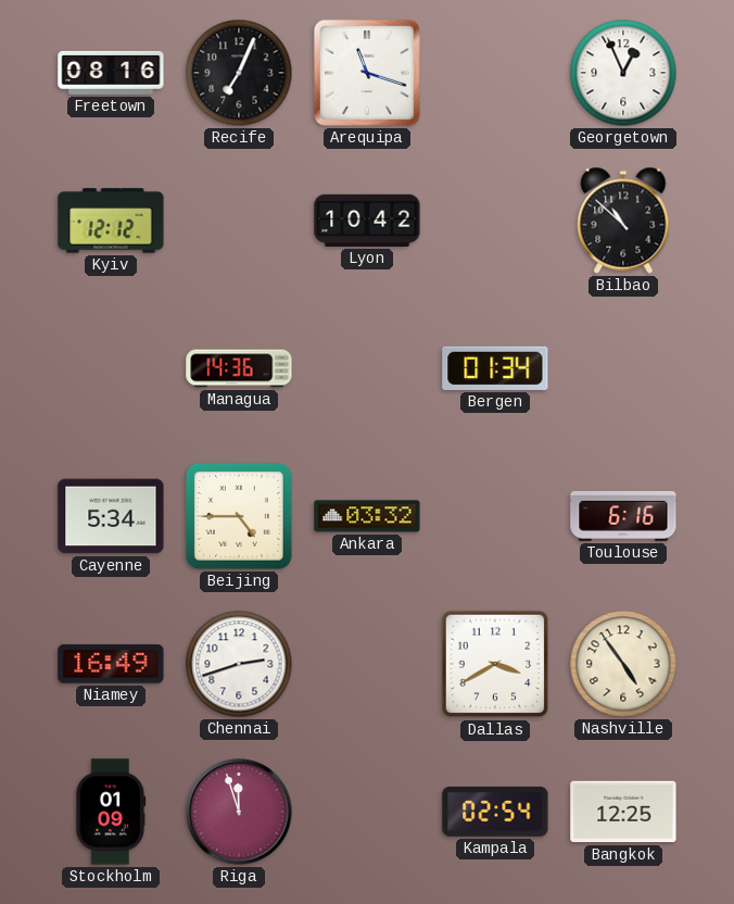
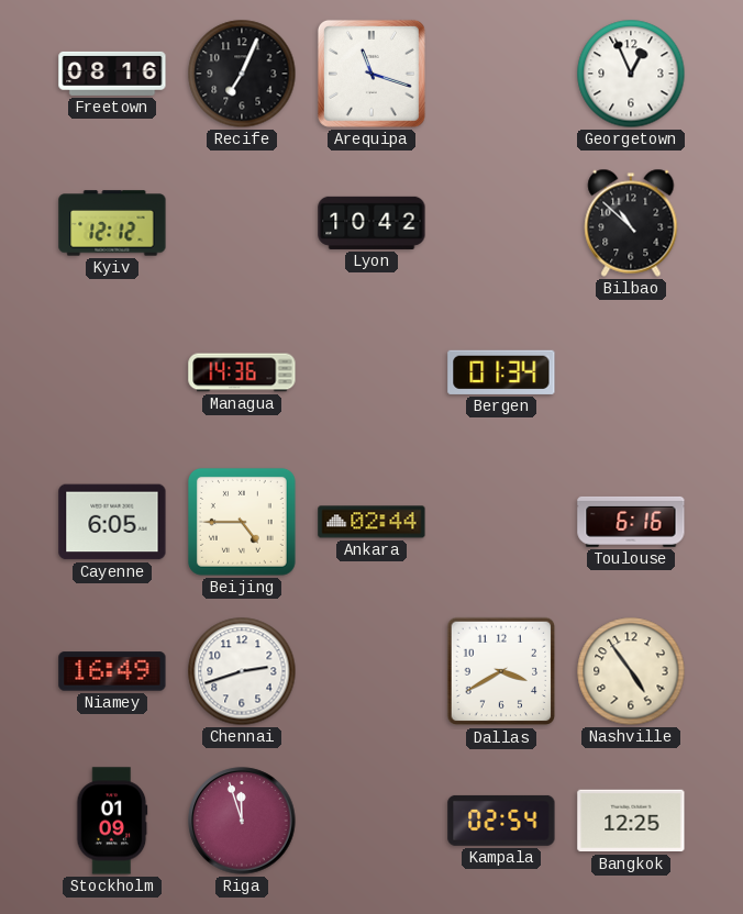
Cayenne: 5:34 -> 6:05 (112, 522)
Ankara: 03:32 -> 02:44 (371, 522)
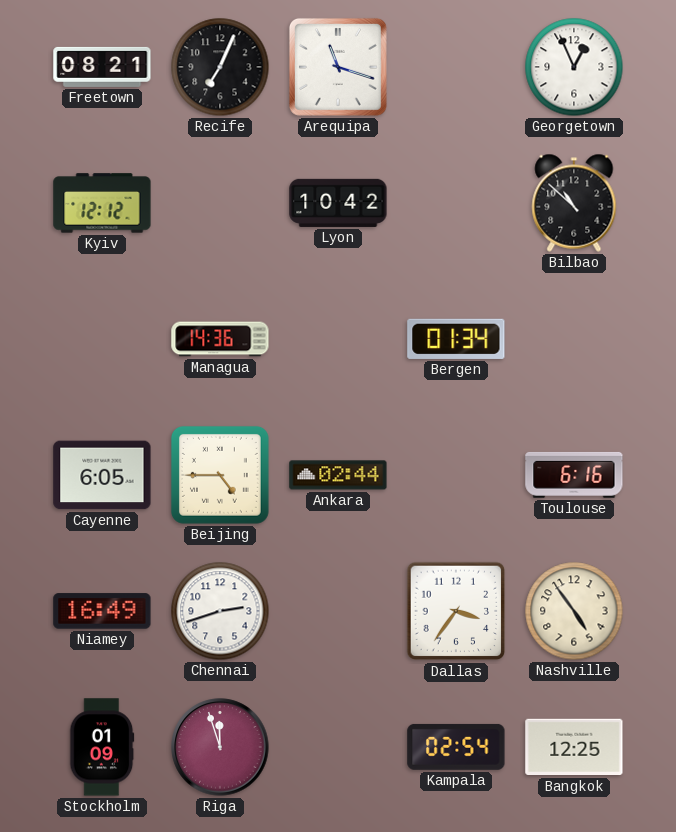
Freetown: 08:16 -> 08:21 (102, 67)
Dallas: 3:40 -> 3:36 (456, 611)
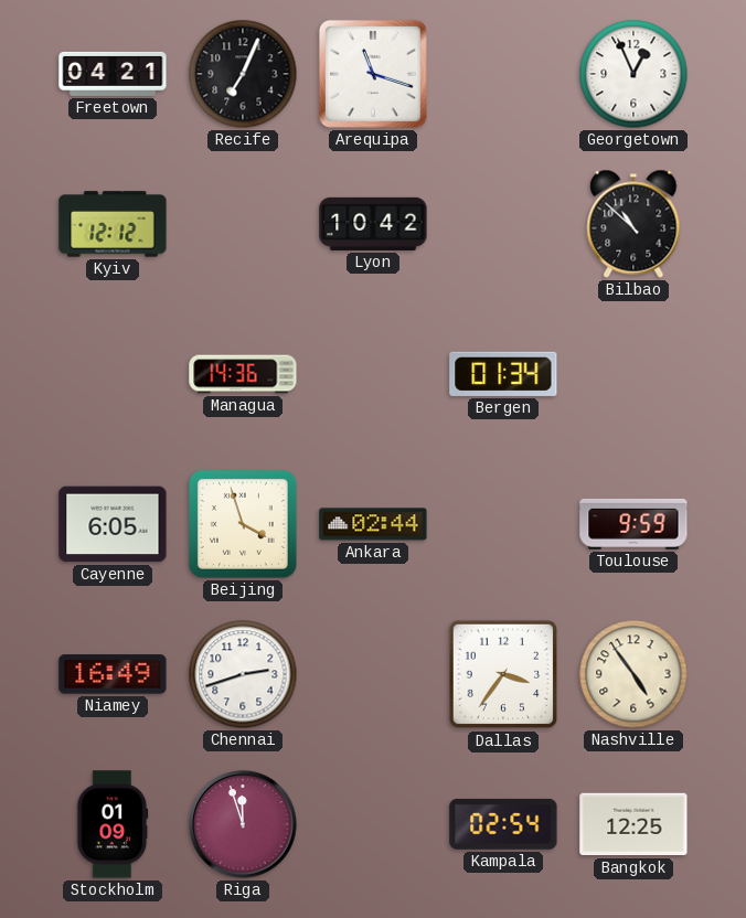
Freetown: 08:21 -> 04:21 (113, 74)
Beijing: 4:45 -> 3:57 (243, 524)
Toulouse: 6:16 -> 9:59 (633, 524)
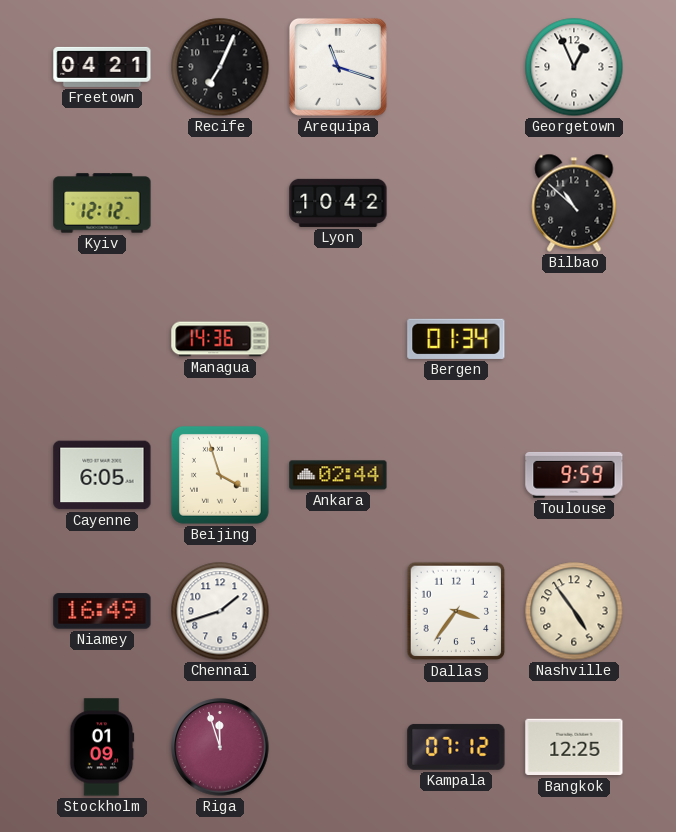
Chennai: 2:42 -> 1:42 (220, 611)
Kampala: 02:54 -> 07:12 (456, 747)
